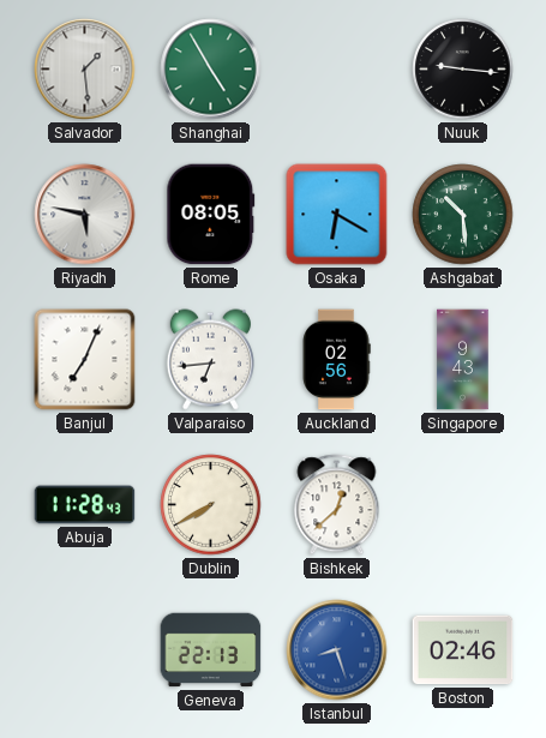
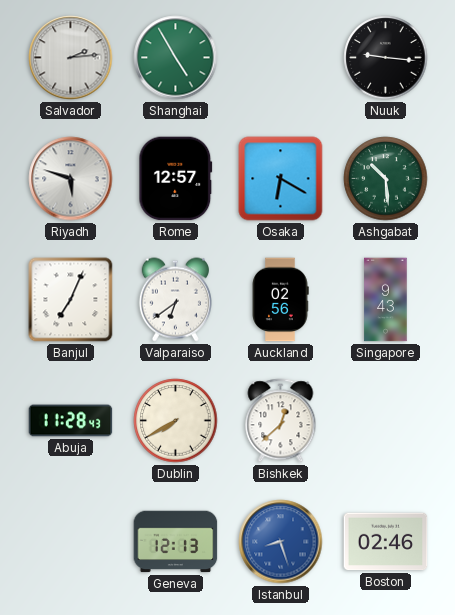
Salvador: 1:29 -> 2:14 (71, 58)
Riyadh: 5:47 -> 5:48 (71, 179)
Rome: 08:05 -> 12:57 (176, 179)
Valparaiso: 6:44 -> 6:39 (175, 300)
Geneva: 22:13 -> 12:13 (176, 542)
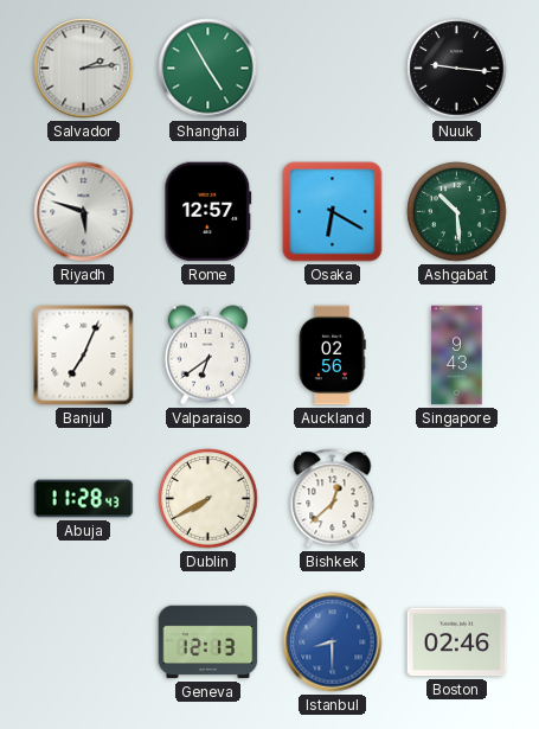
Istanbul: 8:27 -> 8:30 (333, 642)
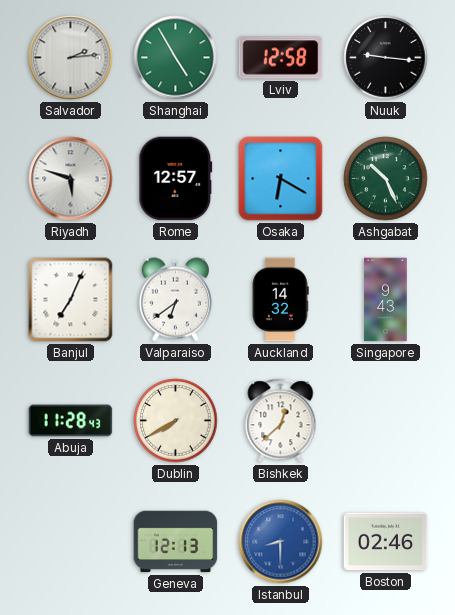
Lviv: none -> 12:58 (281, 58)
Ashgabat: 10:29 -> 10:26 (386, 179)
Auckland: 02:56 -> 14:32 (280, 300)
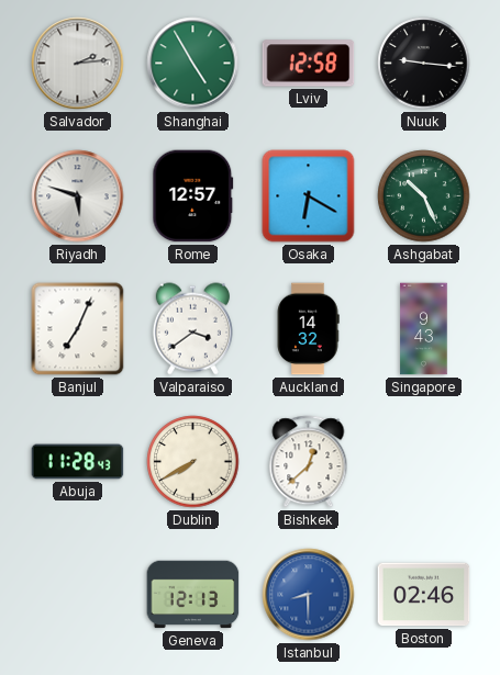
Valparaiso: 6:39 -> 3:39 (192, 329)
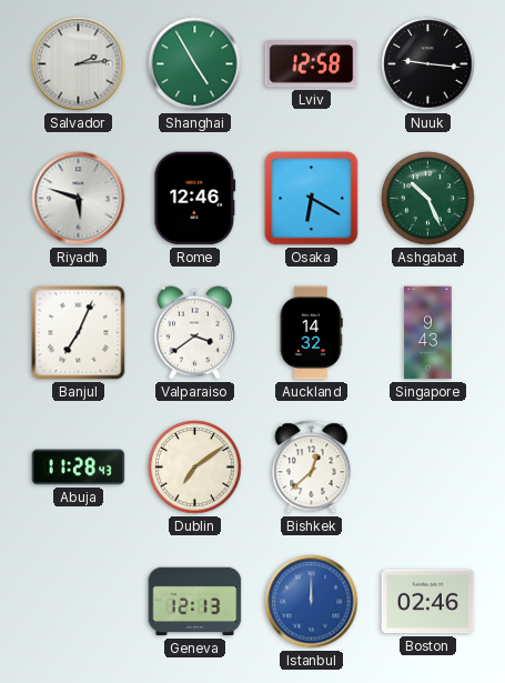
Rome: 12:57 -> 12:46 (195, 199)
Dublin: 7:40 -> 7:09 (195, 468)
Istanbul: 8:30 -> 12:00 (312, 602)
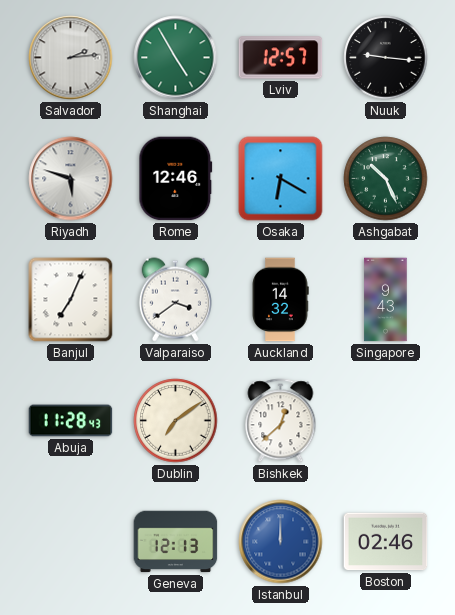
Lviv: 12:58 -> 12:57 (281, 58)
